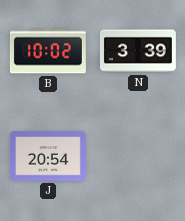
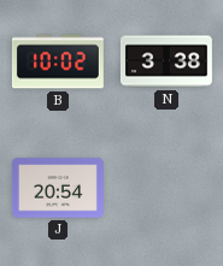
N: 3:39 -> 3:38 (166, 61)
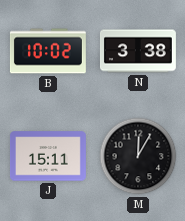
J: 20:54 -> 15:11 (48, 156)
M: none -> 12:05 (138, 156)
